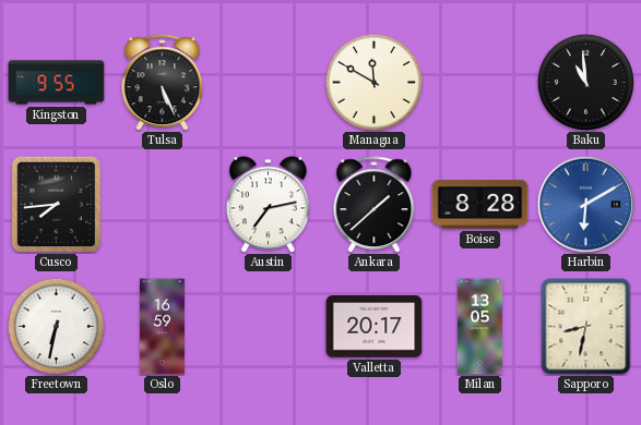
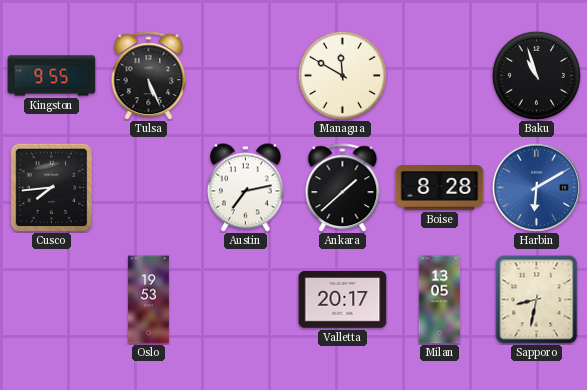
Baku: 10:59 -> 10:57 (536, 75)
Freetown: 6:32 -> none (56, 326)
Oslo: 16:59 -> 19:53 (148, 300)
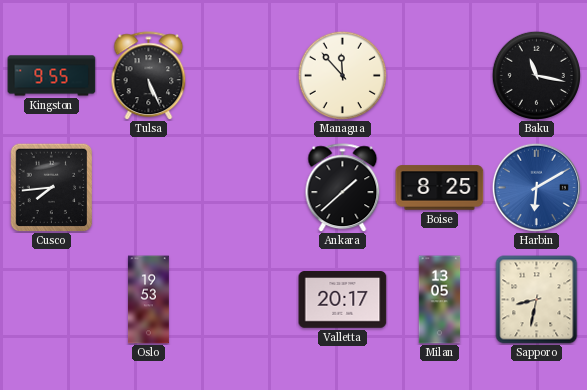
Managua: 11:50 -> 11:53 (342, 75)
Baku: 10:57 -> 11:17 (536, 75)
Austin: 7:13 -> none (245, 188)
Boise: 8:28 -> 8:25 (440, 188)
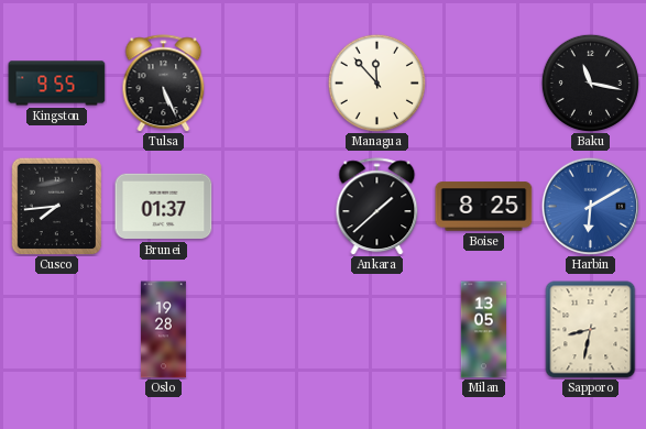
Brunei: none -> 01:37 (164, 207)
Oslo: 19:53 -> 19:28 (163, 330)
Valletta: 20:17 -> none (343, 300)
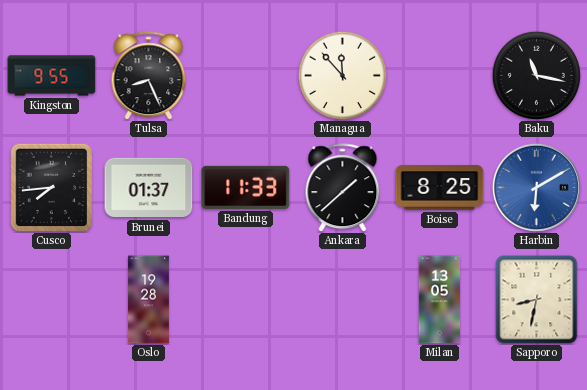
Tulsa: 5:26 -> 8:26 (149, 76)
Bandung: none -> 11:33 (246, 187)
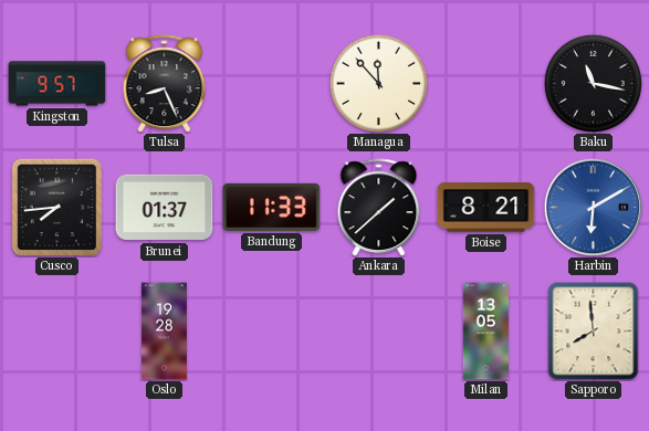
Kingston: 9:55 -> 9:57 (57, 84)
Boise: 8:25 -> 8:21 (486, 208)
Sapporo: 8:32 -> 7:59 (594, 332)
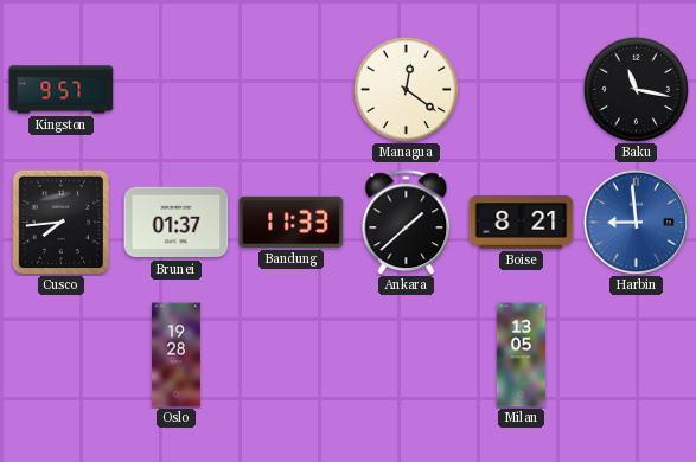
Tulsa: 8:26 -> none (165, 84)
Managua: 11:53 -> 12:21 (406, 89)
Harbin: 6:10 -> 8:59 (636, 222)
Sapporo: 7:59 -> none (594, 332)
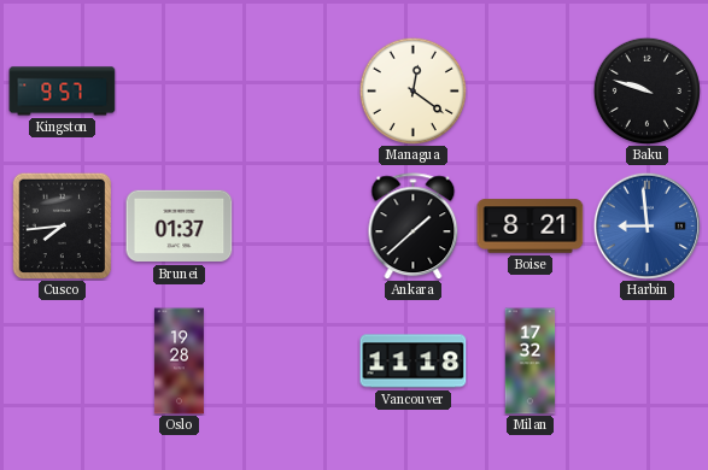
Baku: 11:17 -> 9:48 (646, 90)
Bandung: 11:33 -> none (292, 222)
Vancouver: none -> 11:18 (414, 362)
Milan: 13:05 -> 17:32 (531, 362)
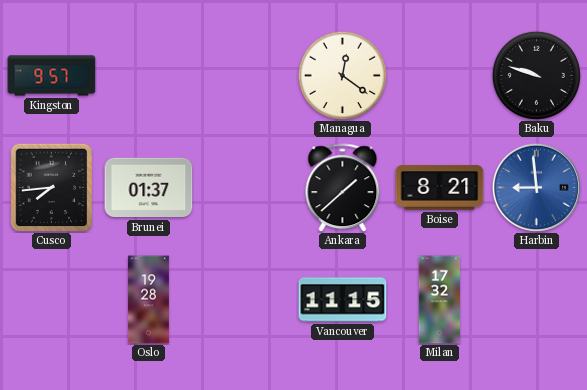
Vancouver: 11:18 -> 11:15 (343, 300)
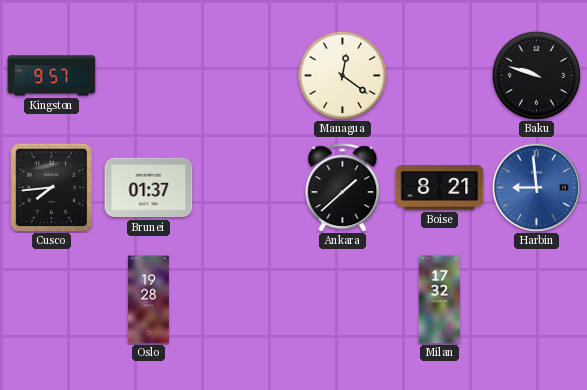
Vancouver: 11:15 -> none (343, 300)
